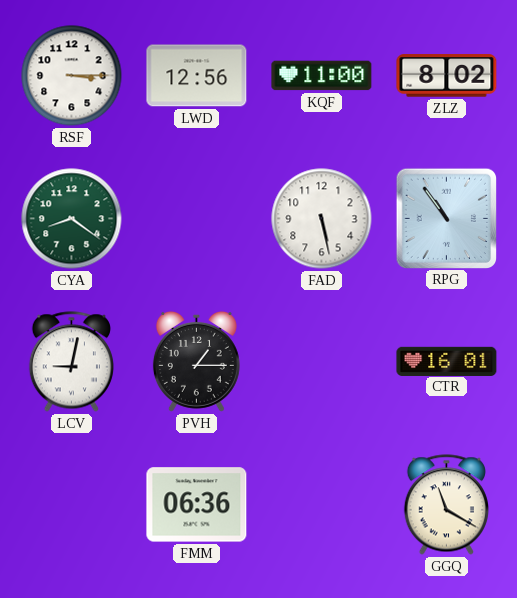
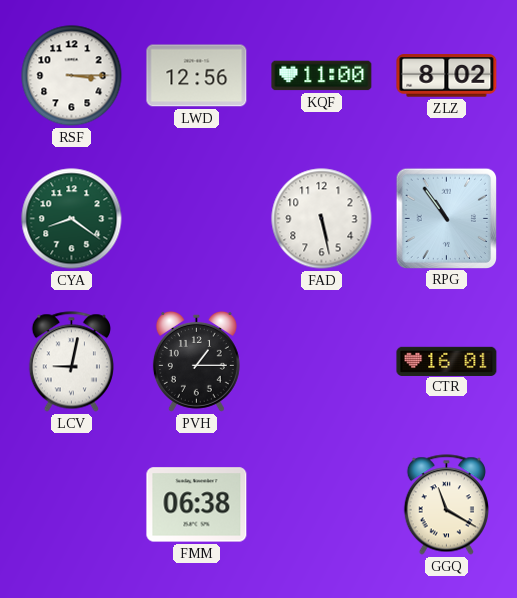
FMM: 06:36 -> 06:38 (197, 505)
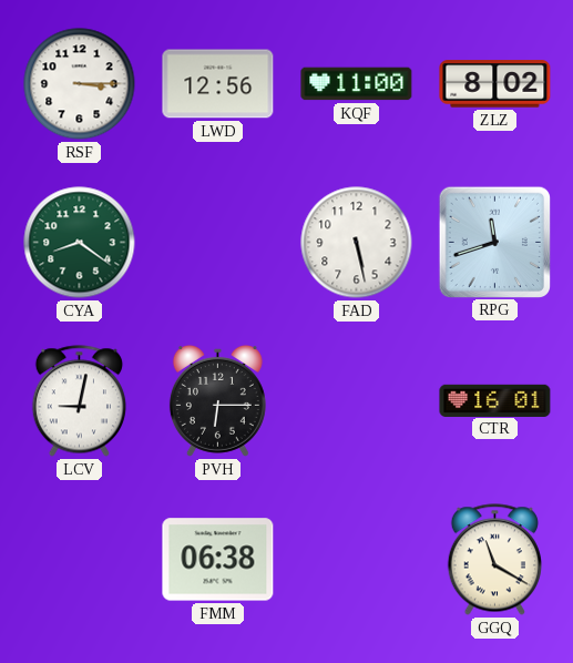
RPG: 10:54 -> 11:42 (494, 242)
PVH: 1:15 -> 6:15 (217, 400)
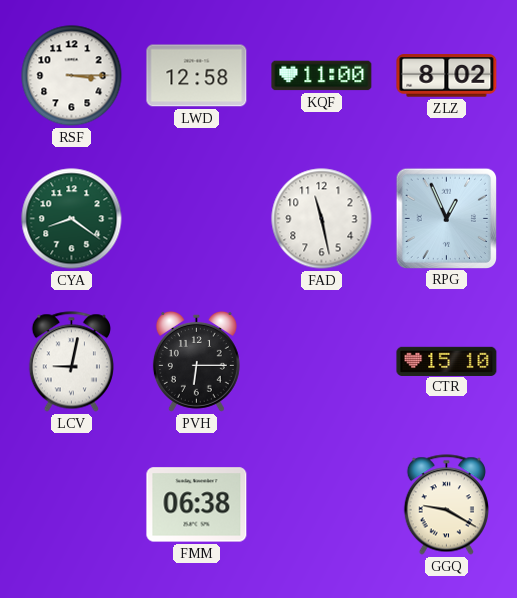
LWD: 12:56 -> 12:58 (197, 76)
FAD: 5:28 -> 11:28 (322, 219)
RPG: 11:42 -> 12:56 (446, 218)
CTR: 16:01 -> 15:10 (447, 361)
GGQ: 11:20 -> 9:20 (446, 505)
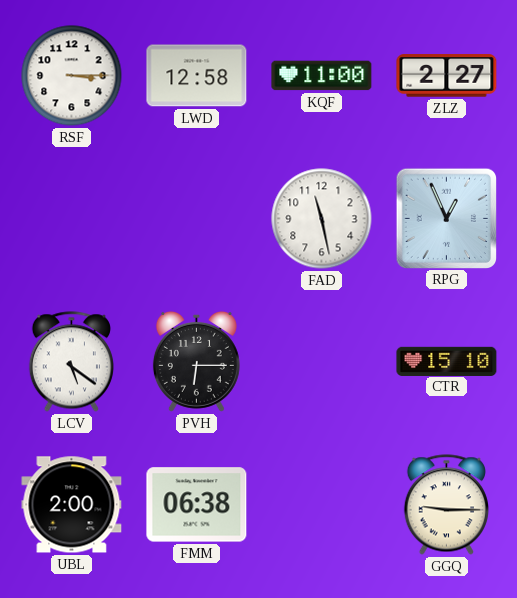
ZLZ: 8:02 -> 2:27 (447, 76)
CYA: 8:21 -> none (72, 219)
LCV: 9:02 -> 5:21 (71, 362)
UBL: none -> 2:00 (72, 505)
GGQ: 9:20 -> 9:15 (446, 505)
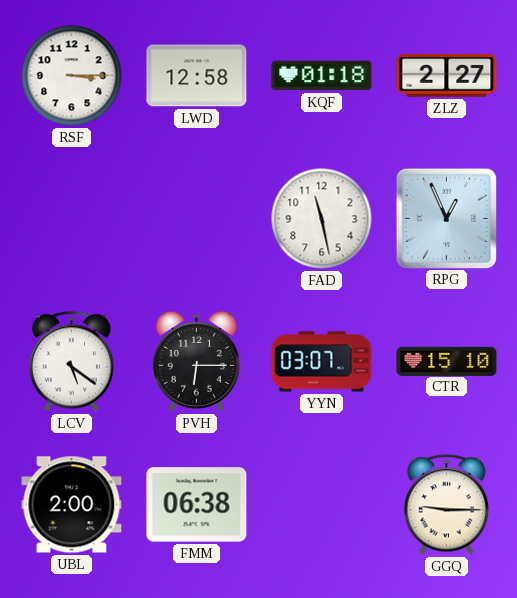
KQF: 11:00 -> 01:18 (322, 76)
YYN: none -> 03:07 (322, 362)
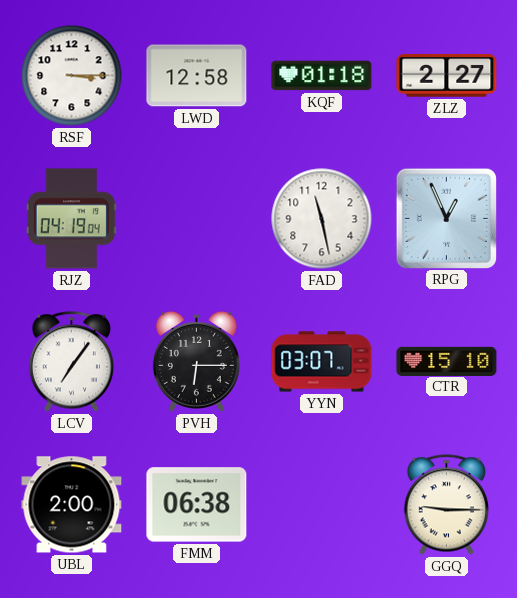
RJZ: none -> 04:19 (71, 219)
LCV: 5:21 -> 7:06 (71, 362)
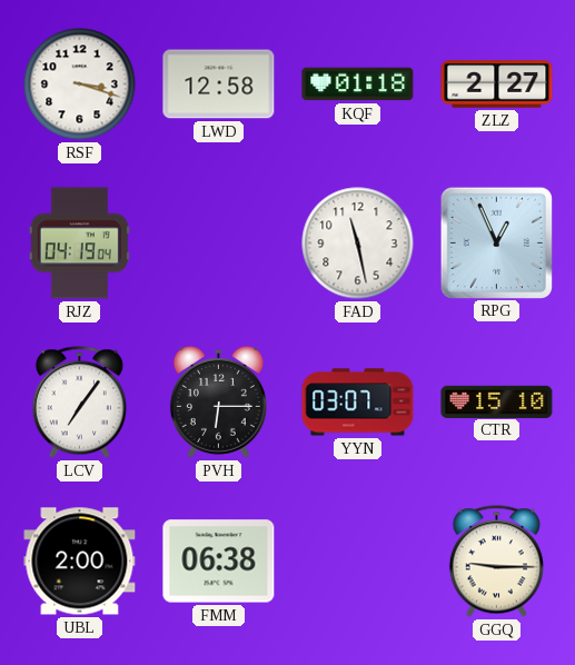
RSF: 3:15 -> 3:18 (80, 85)
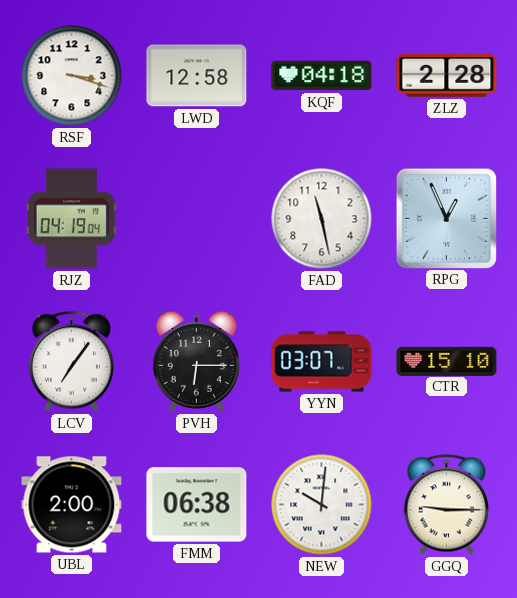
KQF: 01:18 -> 04:18 (322, 76)
ZLZ: 2:27 -> 2:28 (447, 76)
NEW: none -> 10:01 (322, 505)
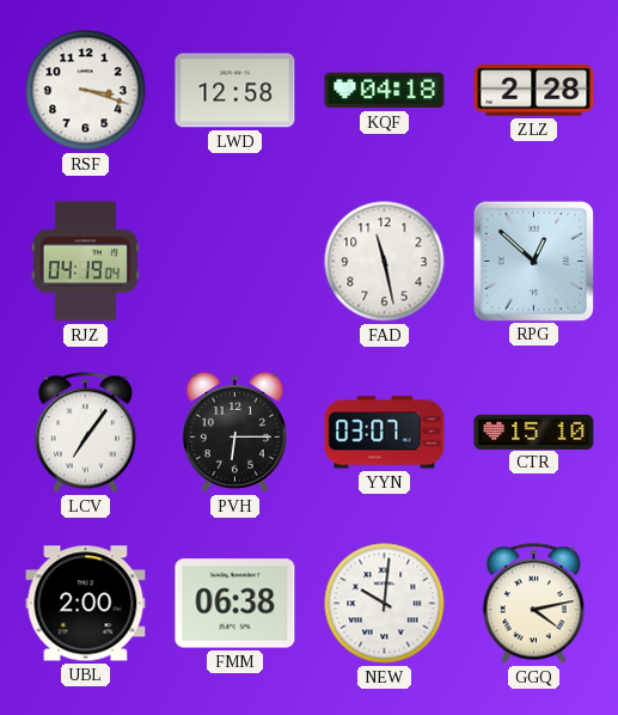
RPG: 12:56 -> 12:52 (533, 261)
GGQ: 9:15 -> 4:13 (533, 604)
